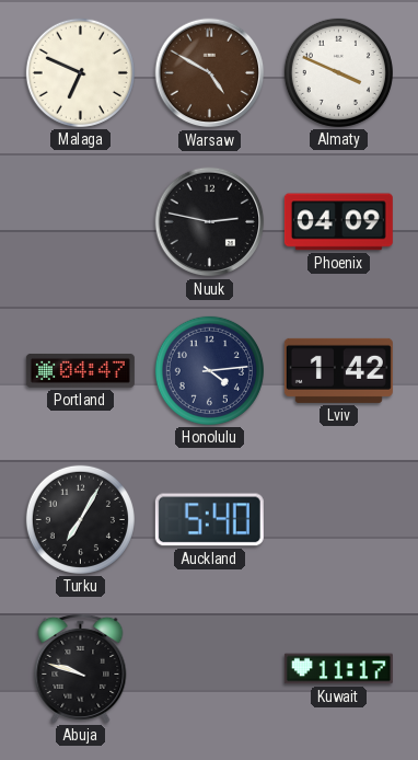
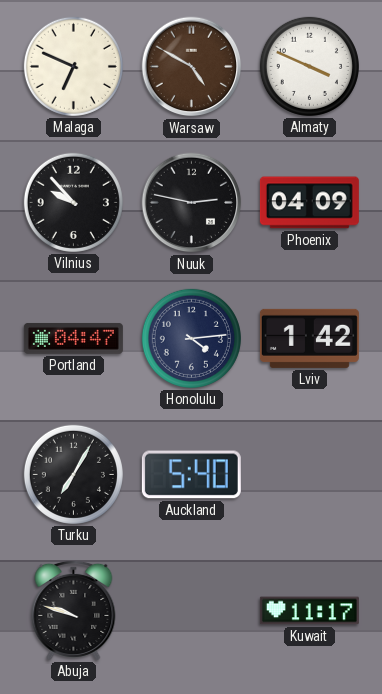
Vilnius: none -> 9:53 (73, 202)
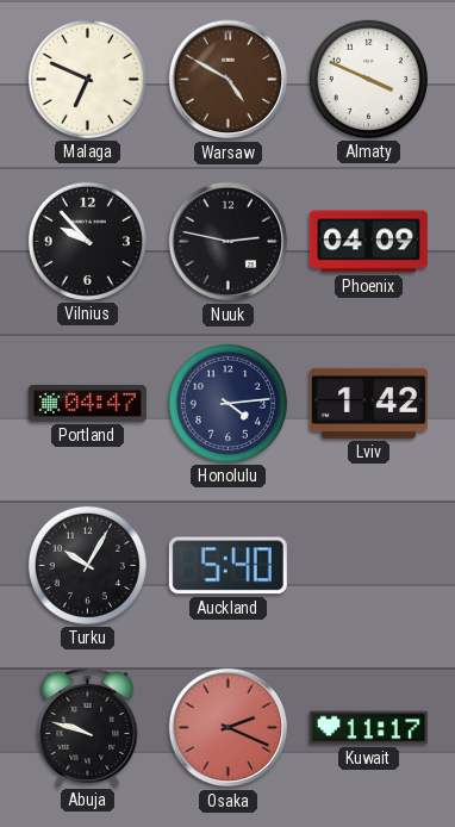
Turku: 7:05 -> 10:05 (87, 565)
Osaka: none -> 2:19 (229, 728)
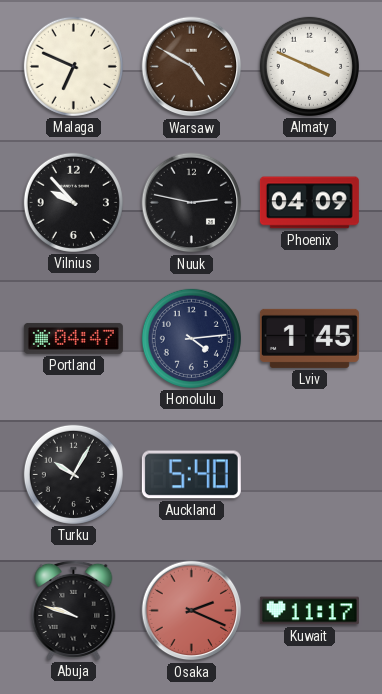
Lviv: 1:42 -> 1:45 (309, 338)
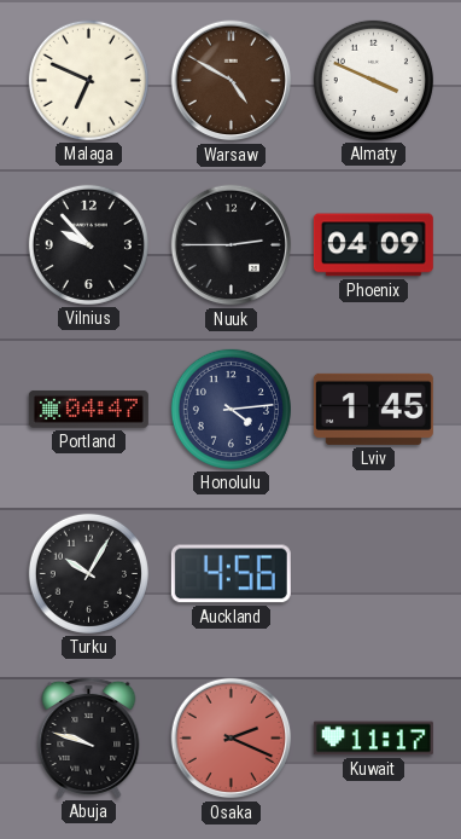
Nuuk: 2:47 -> 2:45 (232, 245)
Auckland: 5:40 -> 4:56 (230, 574)
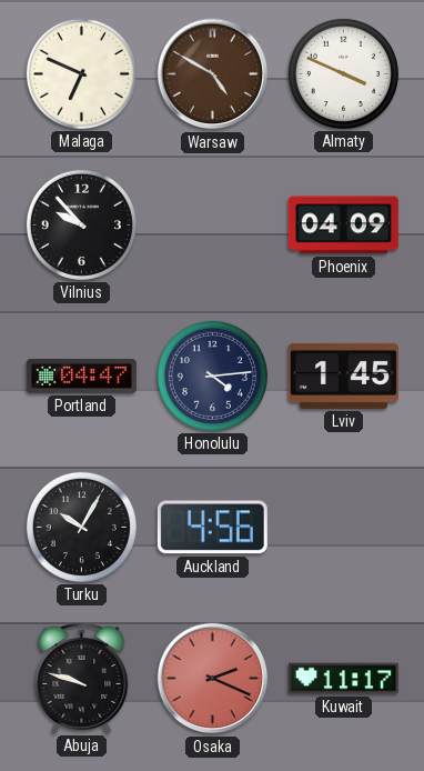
Nuuk: 2:45 -> none (232, 245)
